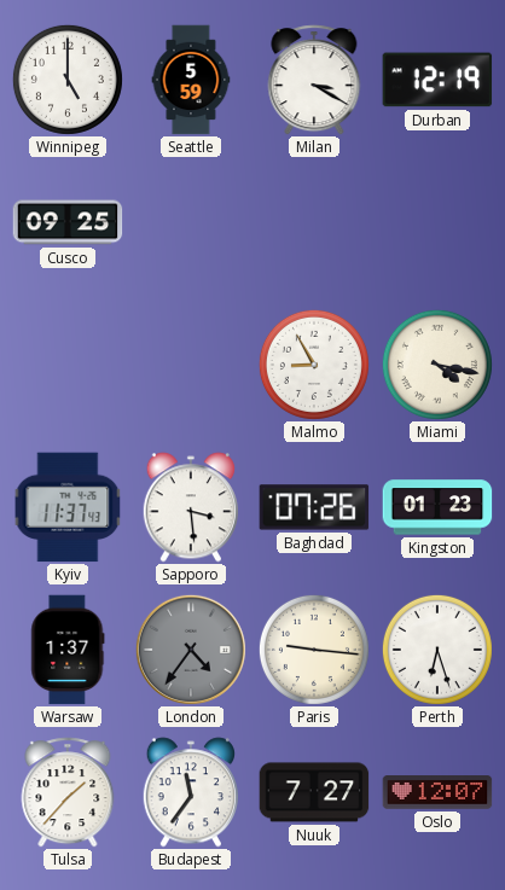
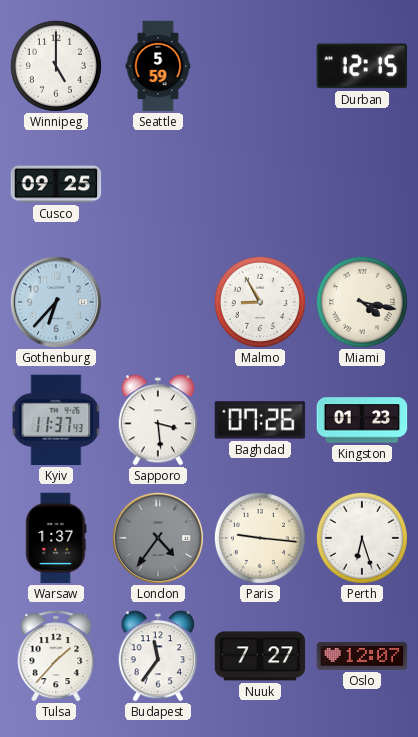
Milan: 3:20 -> none (314, 80)
Durban: 12:19 -> 12:15 (362, 66)
Gothenburg: none -> 6:37 (56, 302)
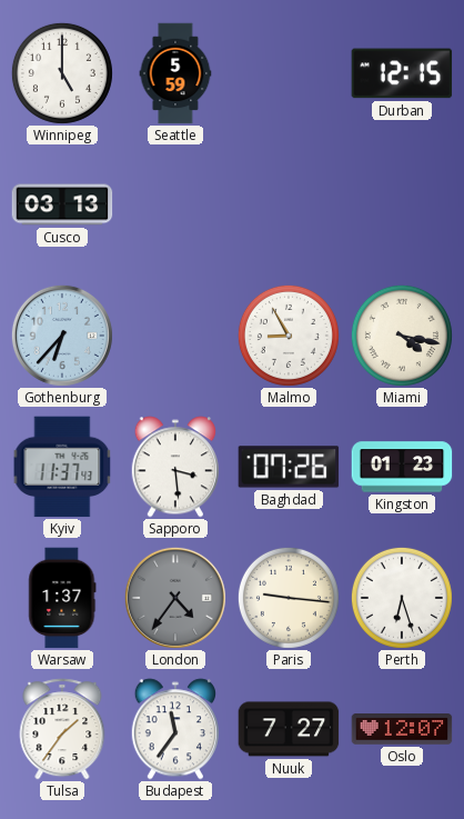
Cusco: 09:25 -> 03:13 (62, 204)
Tulsa: 1:37 -> 1:36 (62, 729)
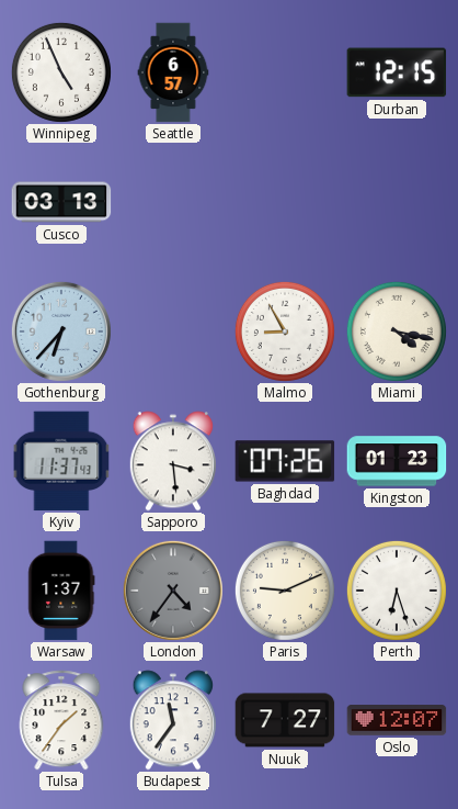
Winnipeg: 5:00 -> 4:56 (61, 72)
Seattle: 5:59 -> 6:57 (173, 72)
Paris: 9:16 -> 9:11 (285, 591)
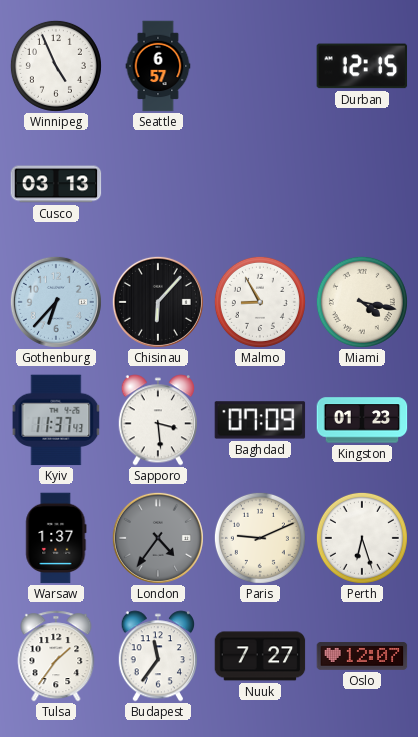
Chisinau: none -> 6:07 (158, 302)
Baghdad: 07:26 -> 07:09 (260, 420)
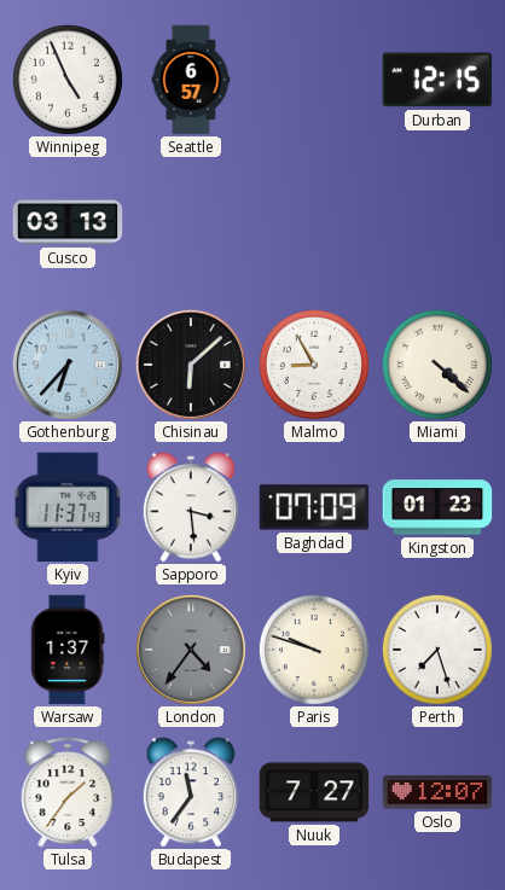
Chisinau: 6:07 -> 6:08 (191, 365)
Miami: 4:17 -> 4:22 (437, 365)
Paris: 9:11 -> 9:48 (314, 650)
Perth: 6:27 -> 7:27 (437, 650)
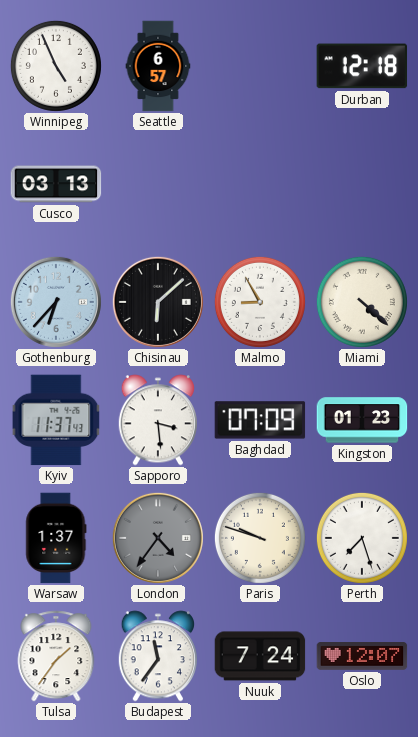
Durban: 12:15 -> 12:18 (362, 66)
Nuuk: 7:27 -> 7:24 (260, 656)
